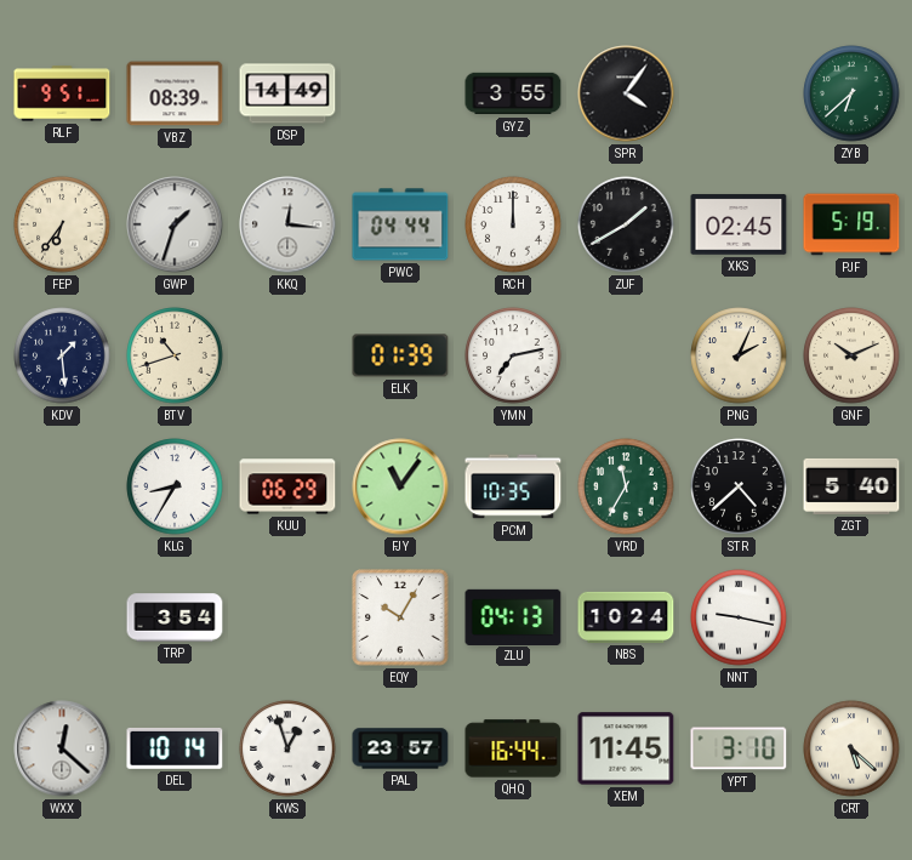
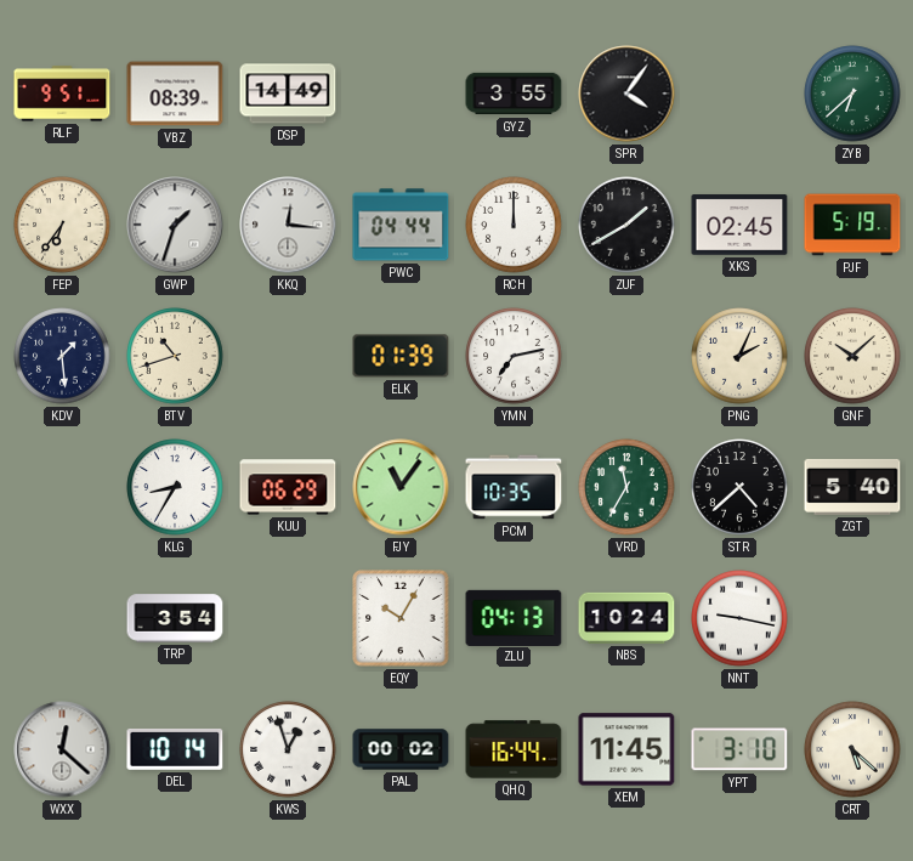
GNF: 10:11 -> 10:08 (852, 356)
PAL: 23:57 -> 00:02 (401, 749)
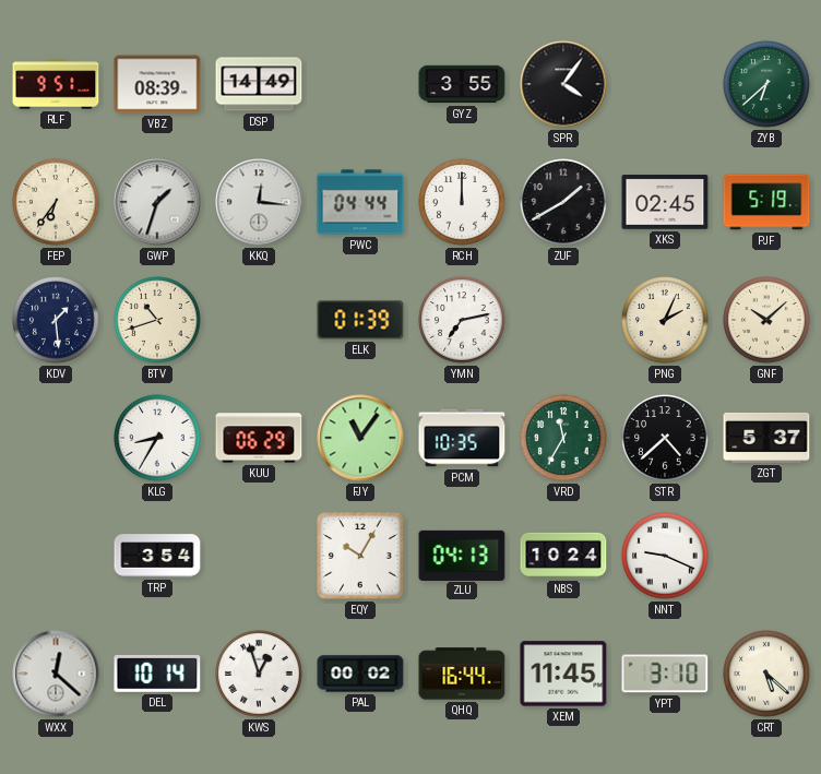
ZGT: 5:40 -> 5:37 (766, 438)
NNT: 9:17 -> 9:19 (665, 556)
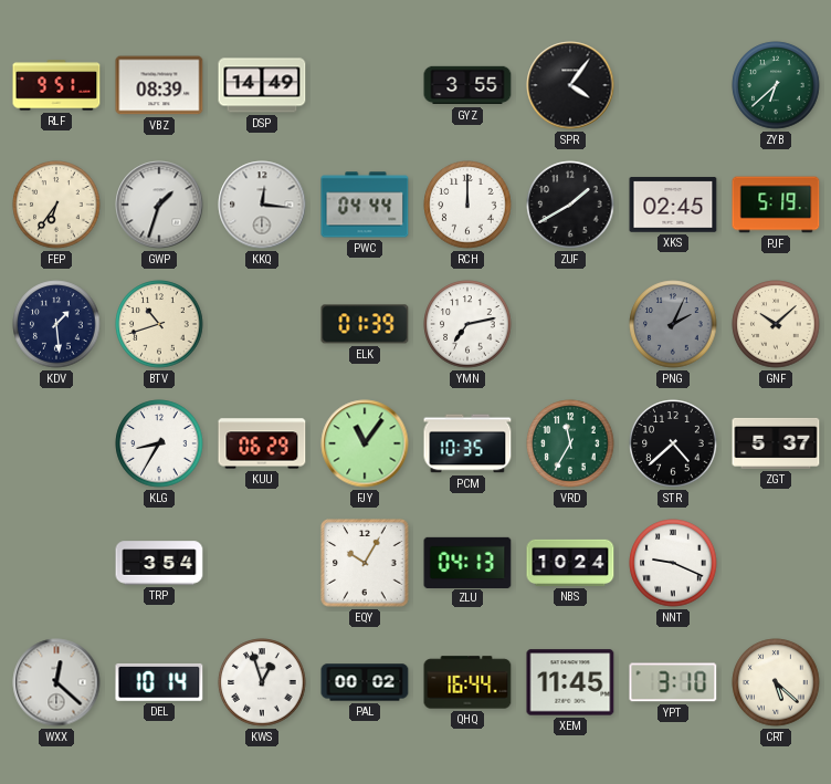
PNG dial: cream -> grey (673, 324)
